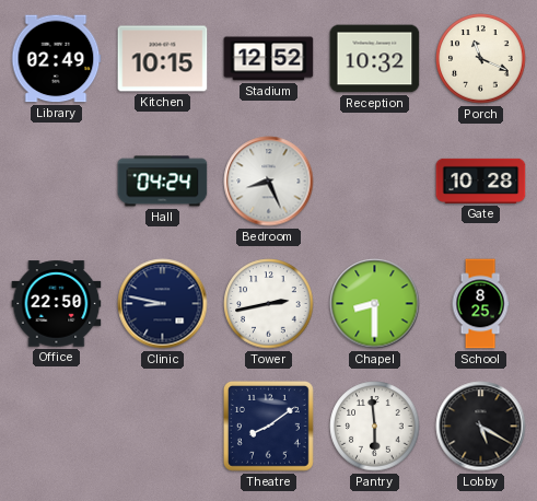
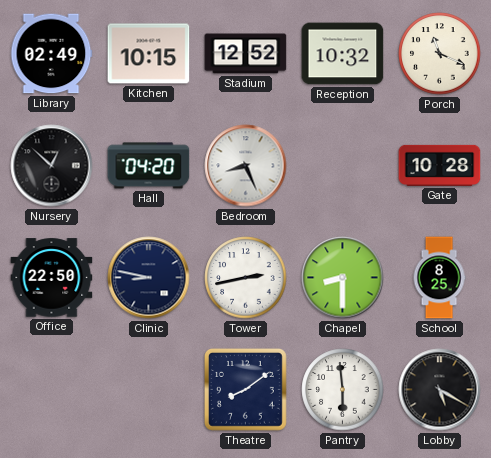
Nursery: none -> 12:52 (52, 166)
Hall: 04:24 -> 04:20 (149, 166)
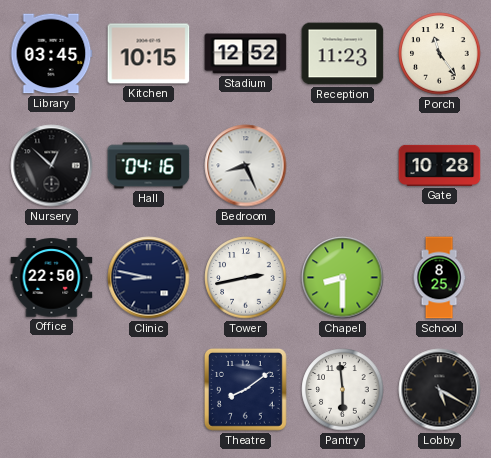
Library: 02:49 -> 03:45 (51, 54)
Reception: 10:32 -> 11:23 (343, 54)
Porch: 11:19 -> 11:24 (440, 54)
Hall: 04:20 -> 04:16 (149, 166)
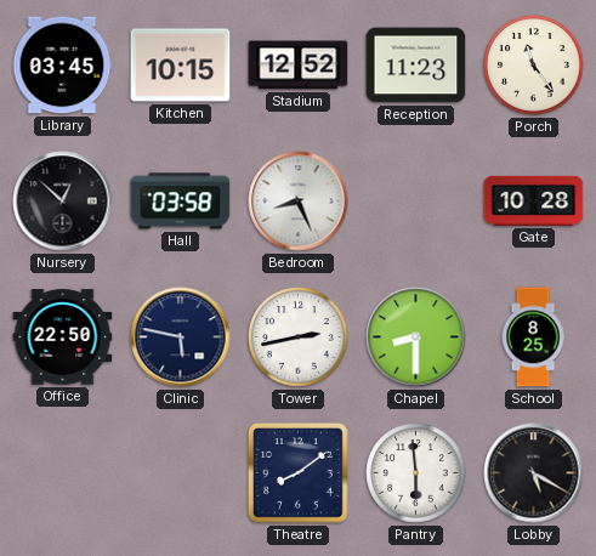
Hall: 04:16 -> 03:58 (181, 202)
Clinic: 8:47 -> 5:47 (181, 337)
